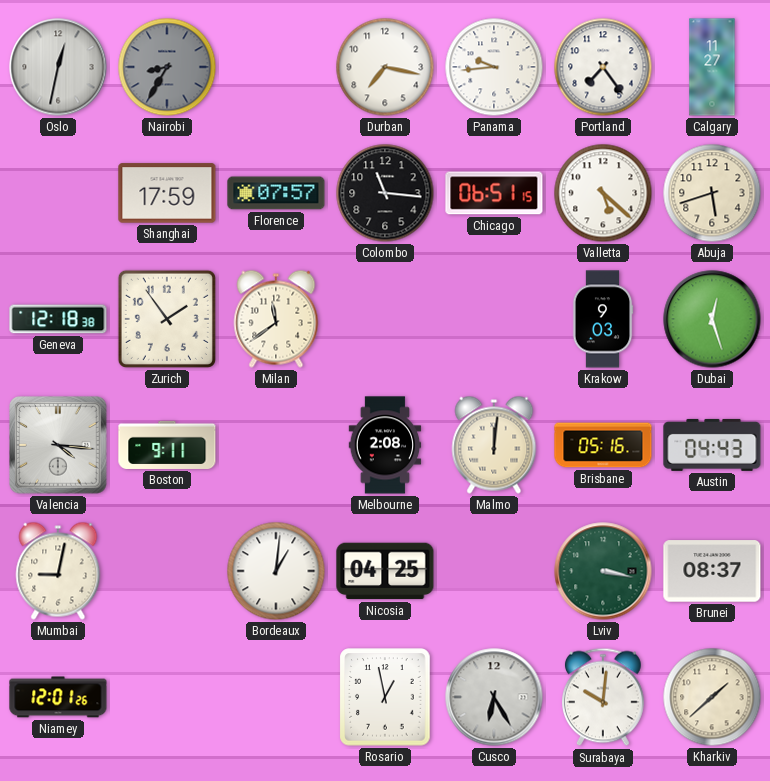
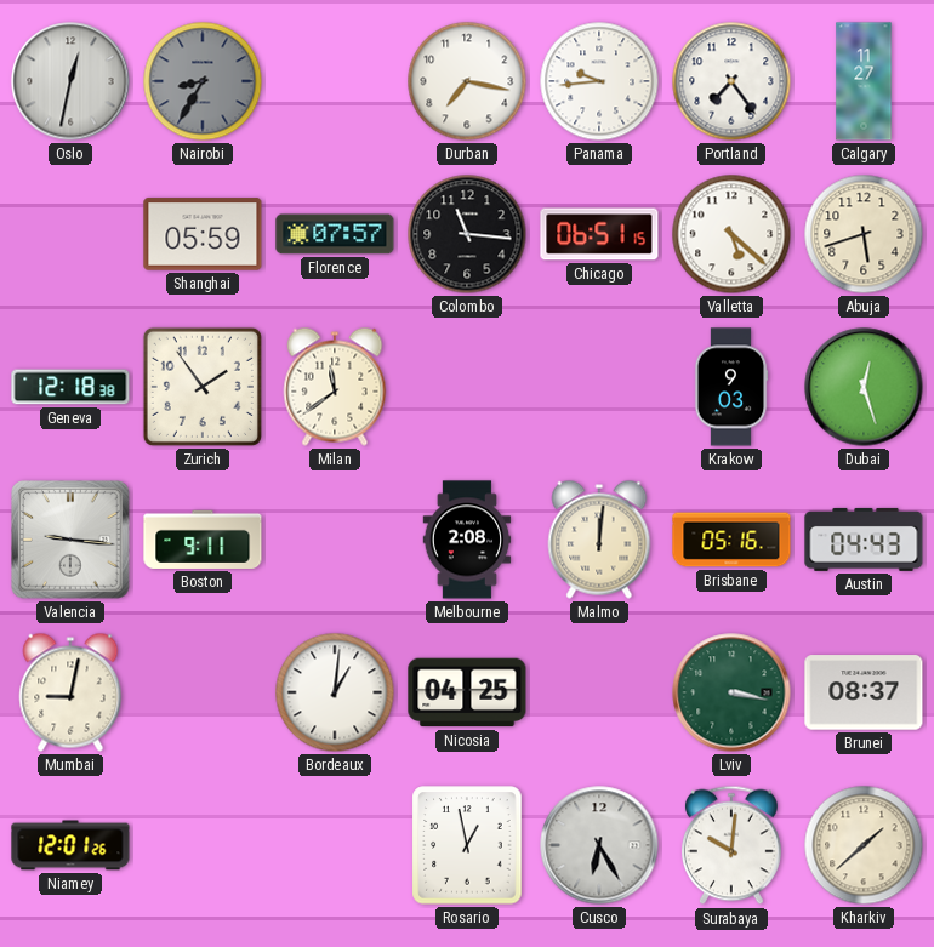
Shanghai: 17:59 -> 05:59 (203, 234)
Valencia: 4:16 -> 9:16 (70, 540)
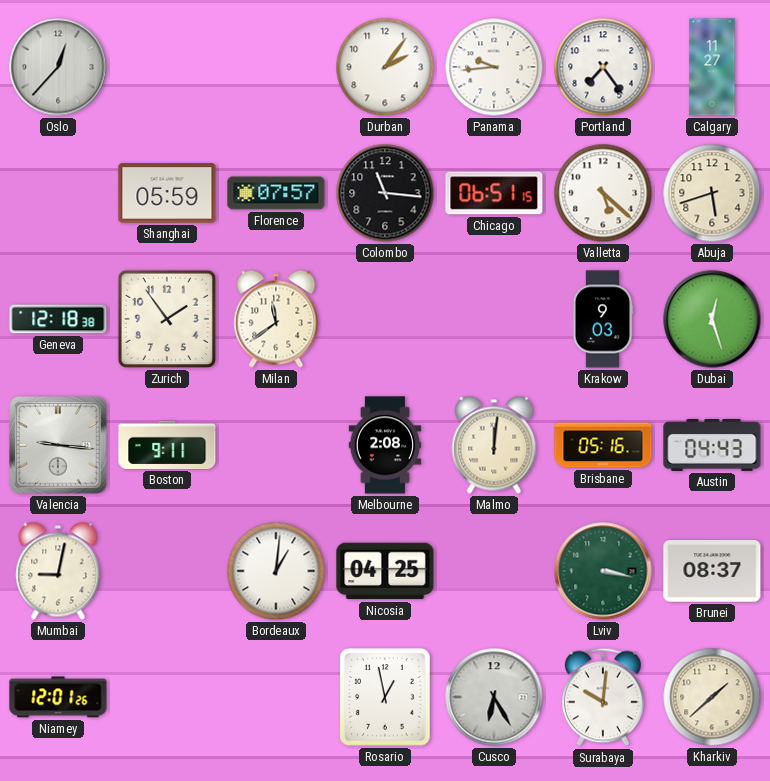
Oslo: 12:32 -> 12:37 (58, 67)
Nairobi: 8:35 -> none (203, 81)
Durban: 7:17 -> 2:06 (385, 67)
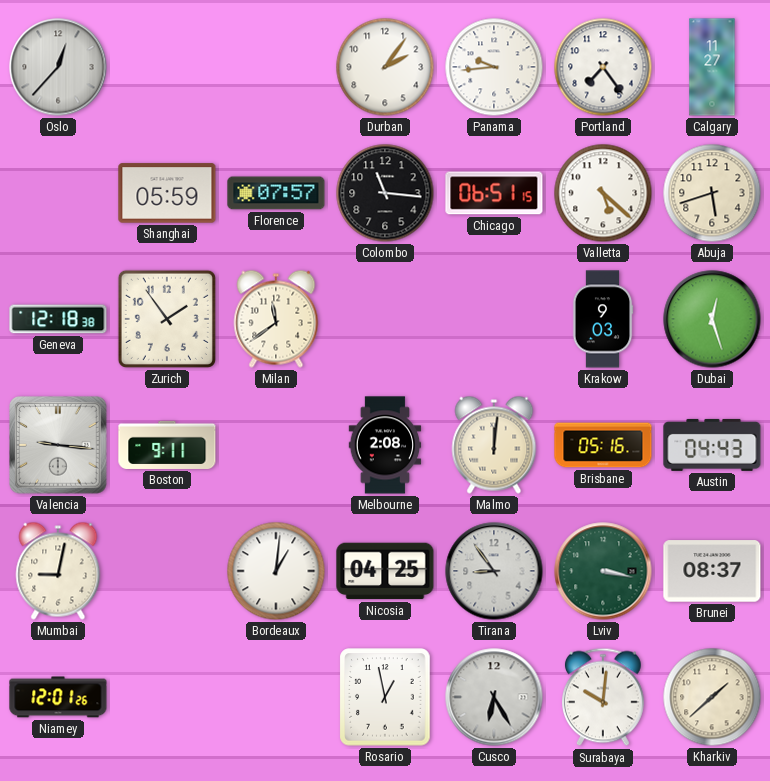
Tirana: none -> 8:54 (494, 571)
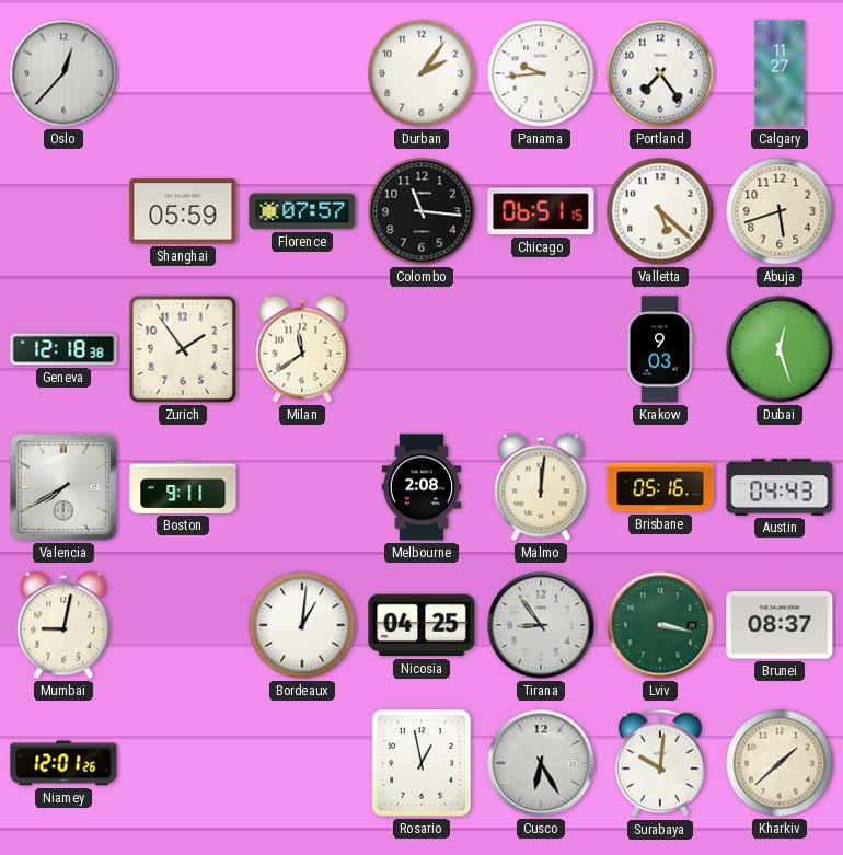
Valencia: 9:16 -> 7:40 (63, 487)
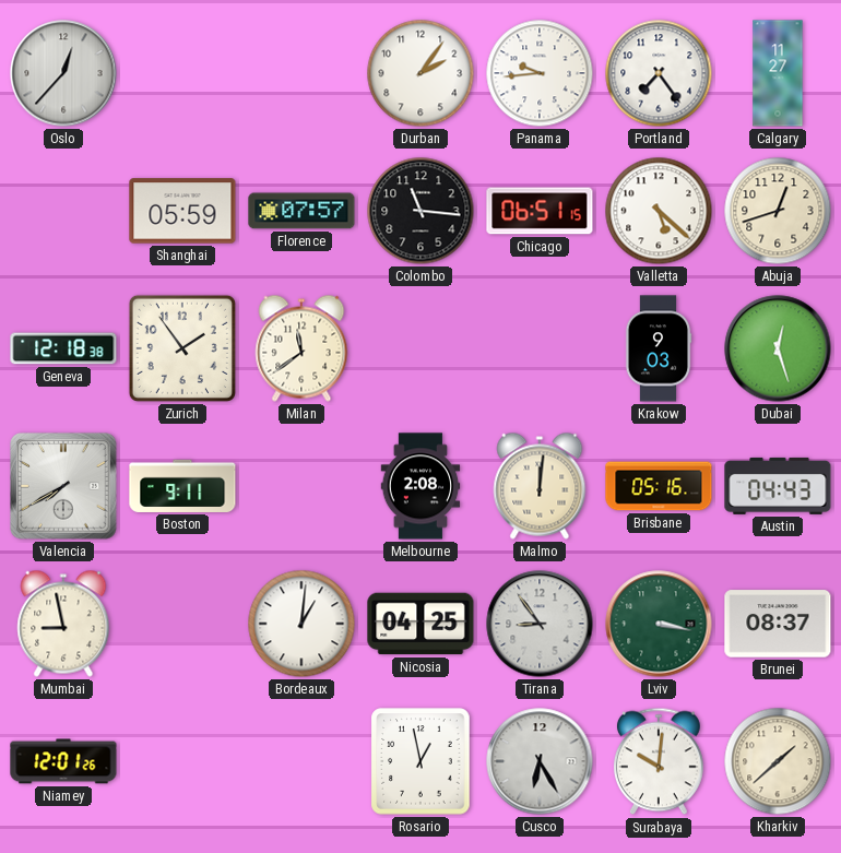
Abuja: 5:42 -> 12:42 (778, 211)
Mumbai: 9:02 -> 8:58 (63, 624)
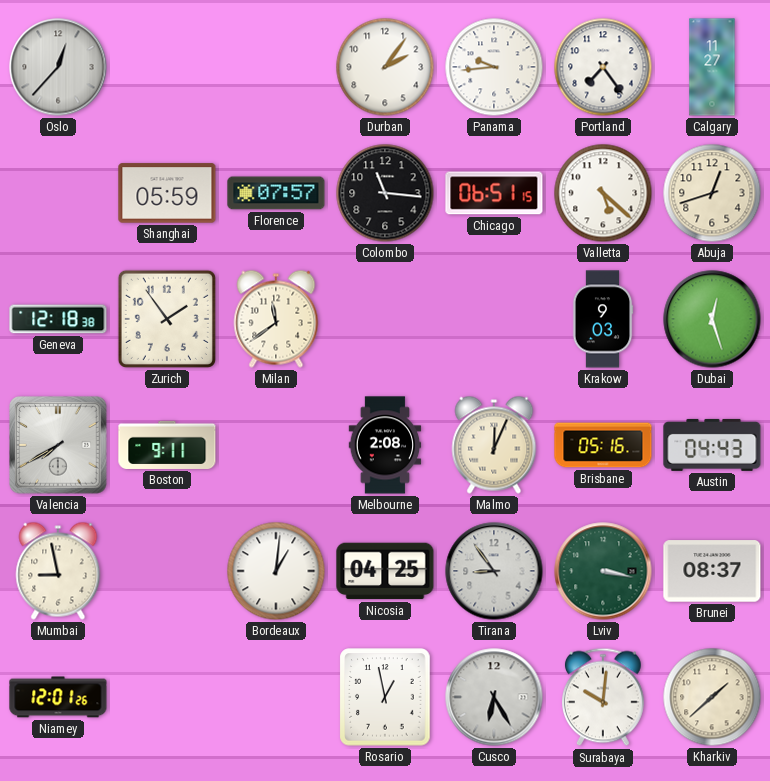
Malmo: 12:01 -> 12:04 (494, 445)
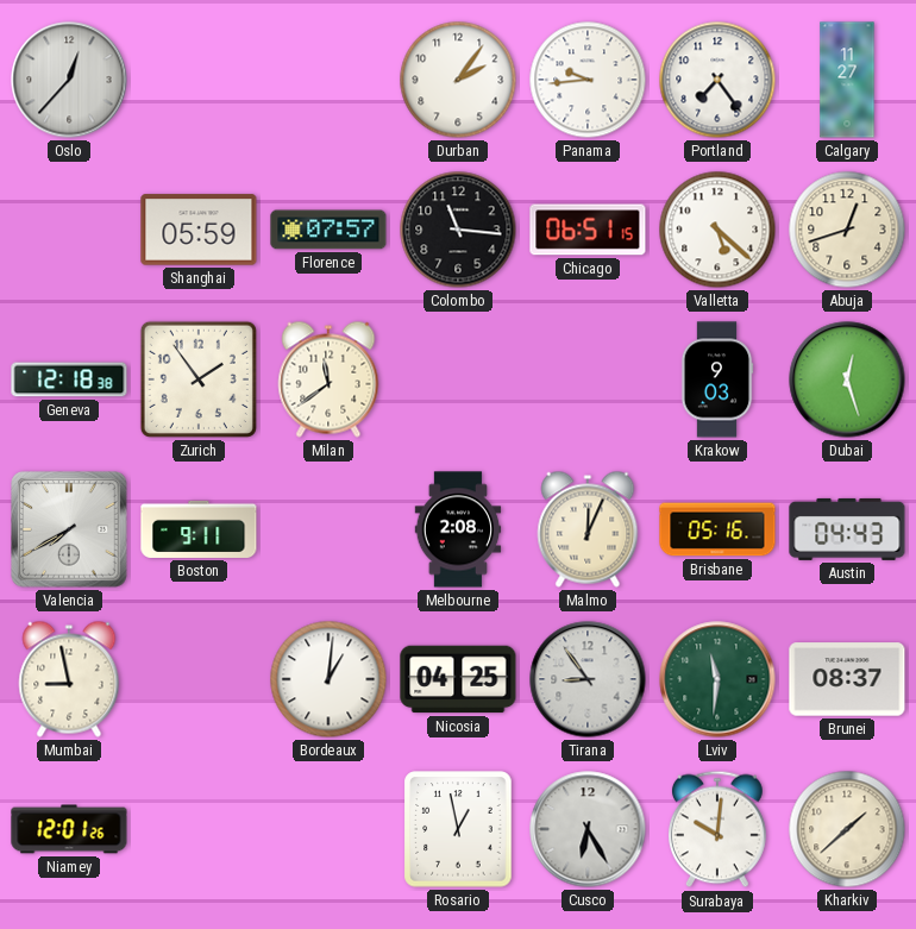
Lviv: 3:17 -> 11:31 (717, 679)
